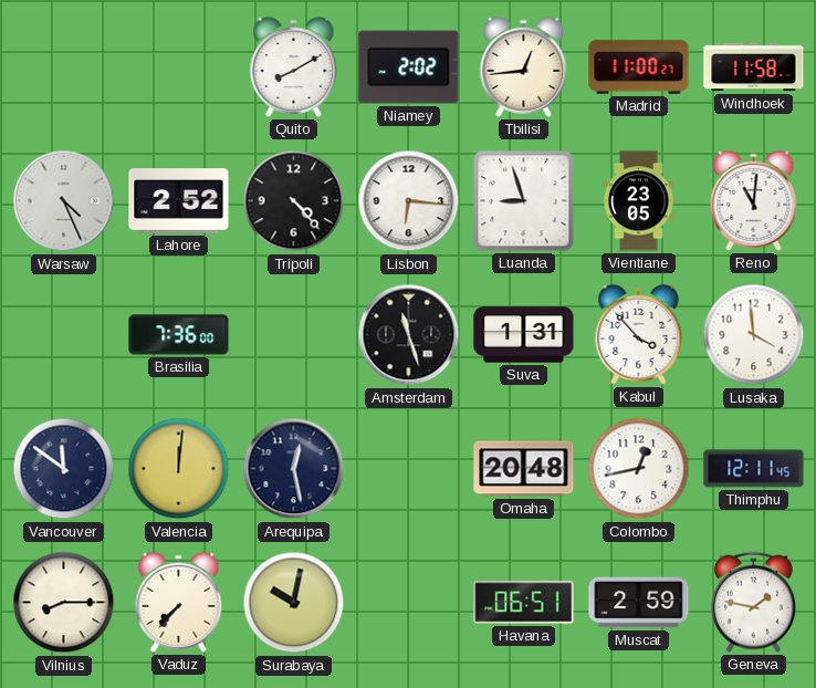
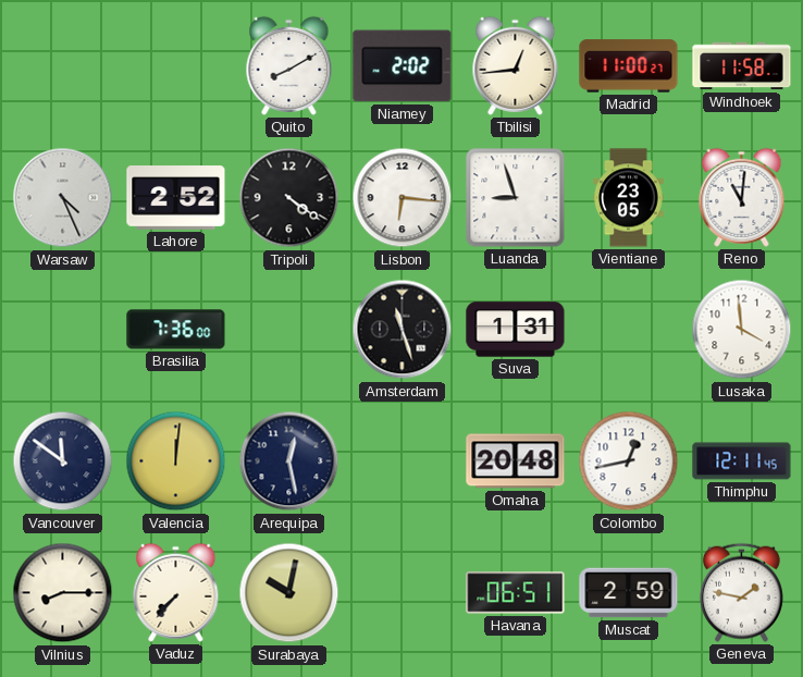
Tripoli: 4:23 -> 4:21 (289, 198)
Kabul: 3:53 -> none (639, 334)
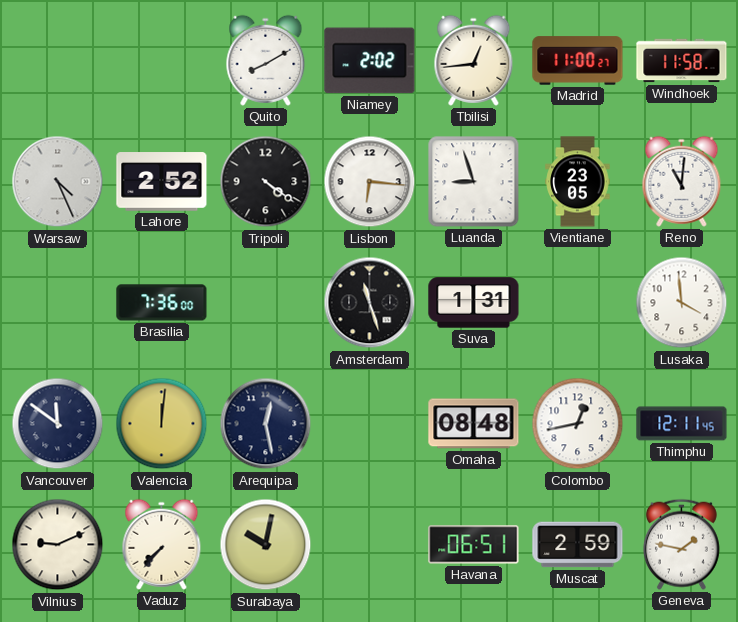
Omaha: 20:48 -> 08:48 (474, 424)
Vilnius: 8:15 -> 9:11 (58, 545)
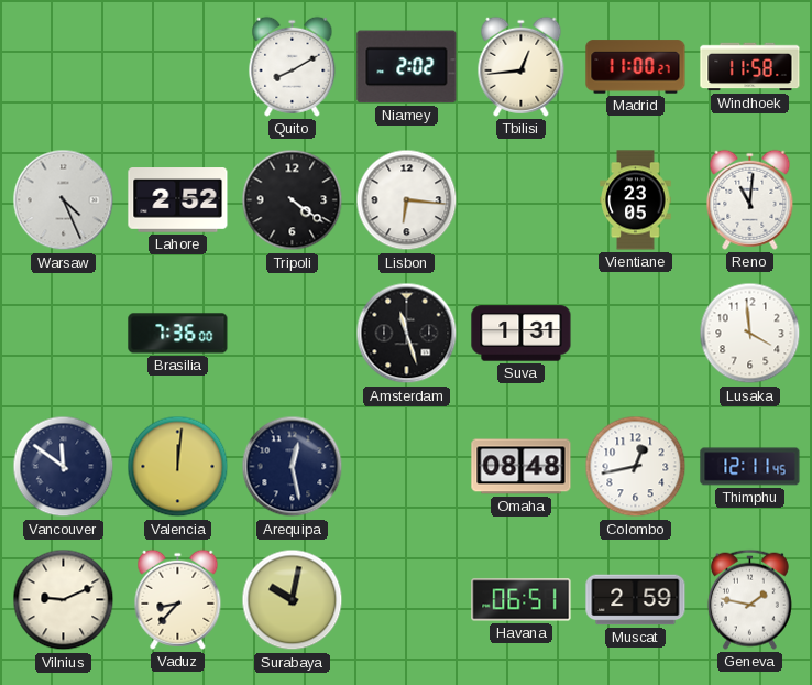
Luanda: 8:57 -> none (474, 182)
Vaduz: 7:37 -> 8:37 (178, 599)
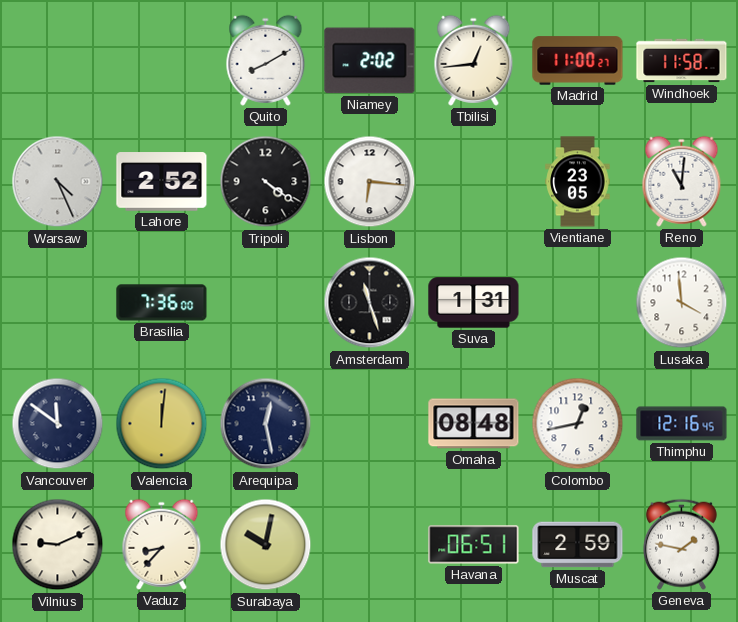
Thimphu: 12:11 -> 12:16 (682, 424)
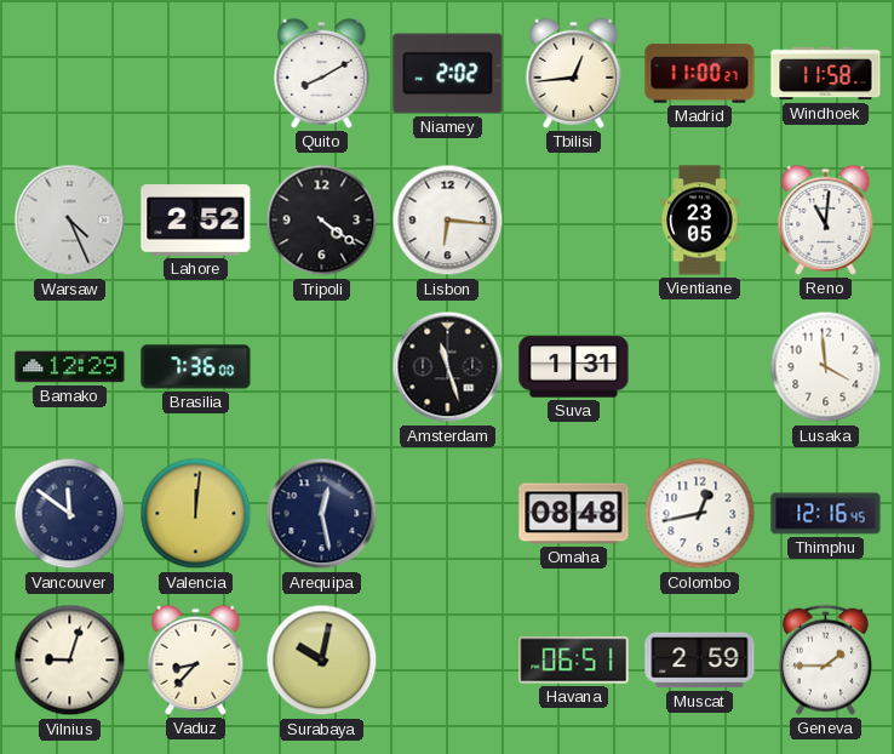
Bamako: none -> 12:29 (70, 367)
Vilnius: 9:11 -> 9:03 (70, 661)
Geneva: 1:47 -> 1:45 (825, 659)
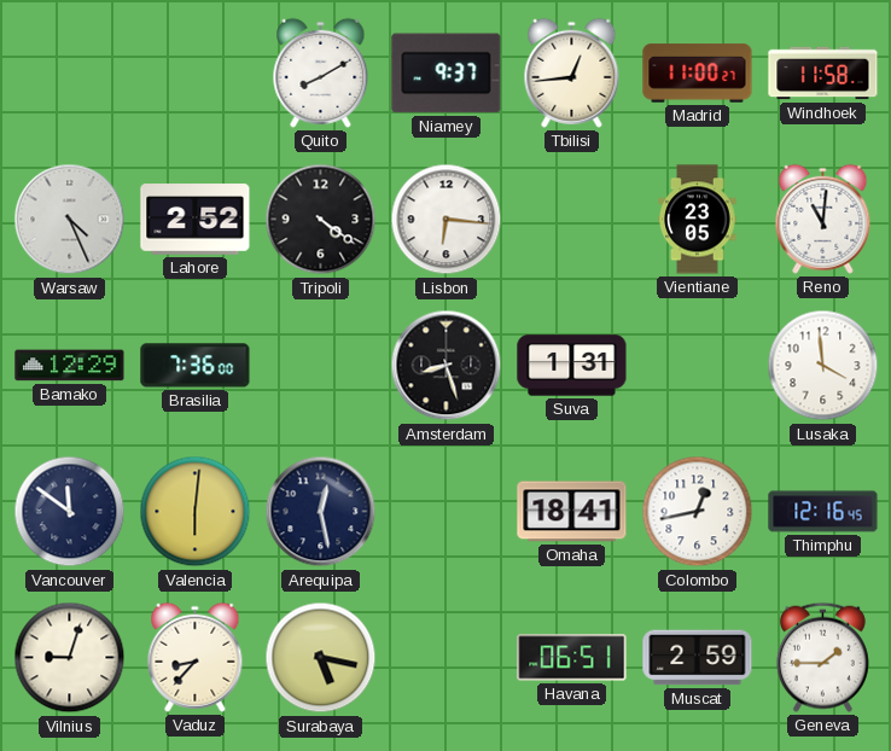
Niamey: 2:02 -> 9:37 (447, 74)
Amsterdam: 11:27 -> 8:27 (447, 366)
Valencia: 12:01 -> 6:01 (196, 512)
Omaha: 08:48 -> 18:41 (572, 512)
Surabaya: 10:02 -> 5:17 (321, 658)
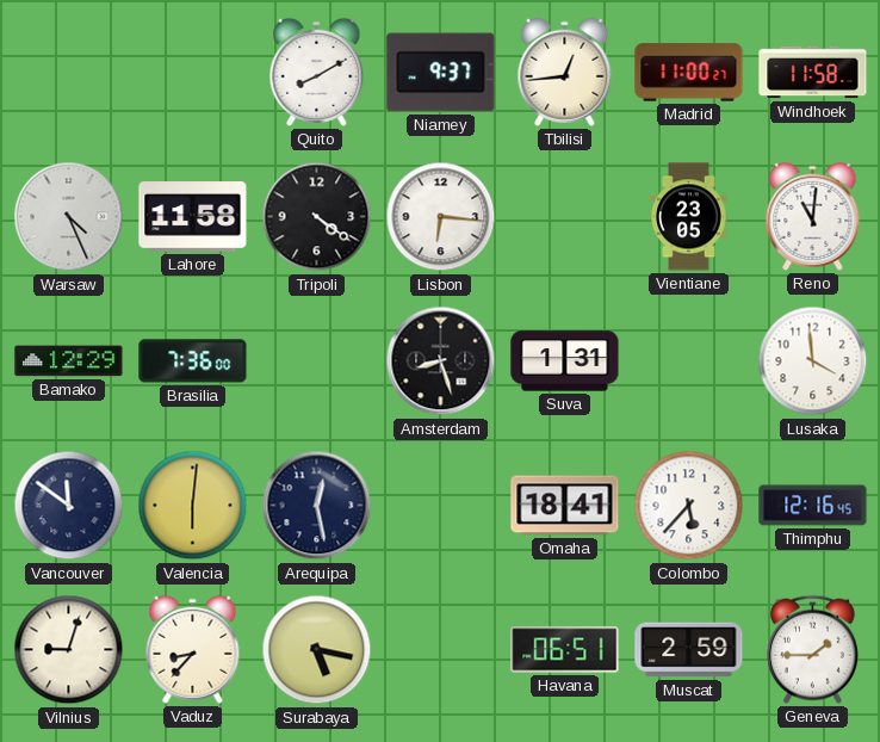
Lahore: 2:52 -> 11:58 (193, 217)
Colombo: 12:43 -> 5:37 (689, 506)
